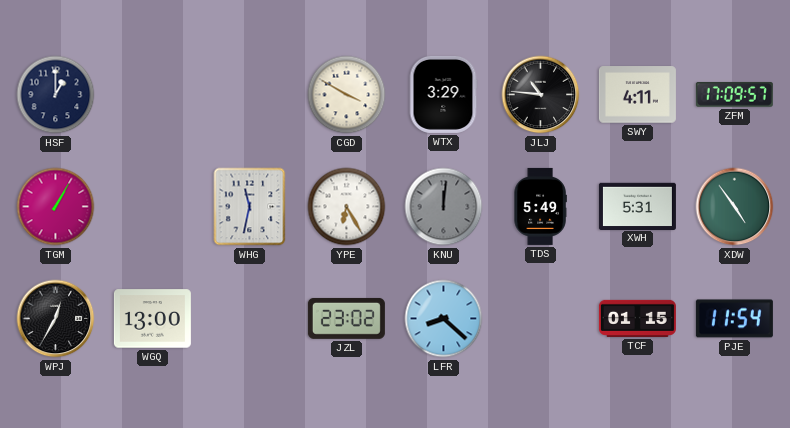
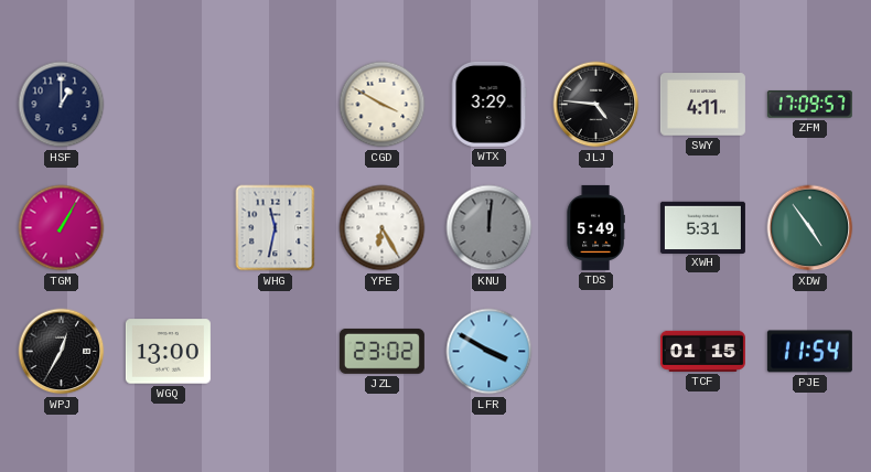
JLJ: 10:46 -> 4:46 (596, 105)
LFR: 8:22 -> 3:50 (490, 352)
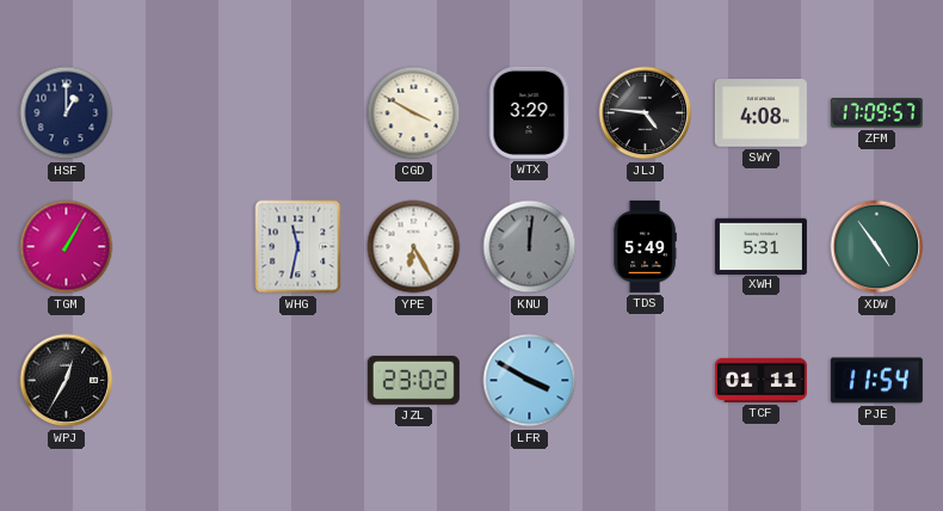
SWY: 4:11 -> 4:08 (760, 113)
WGQ: 13:00 -> none (168, 352)
TCF: 01:15 -> 01:11 (760, 380)
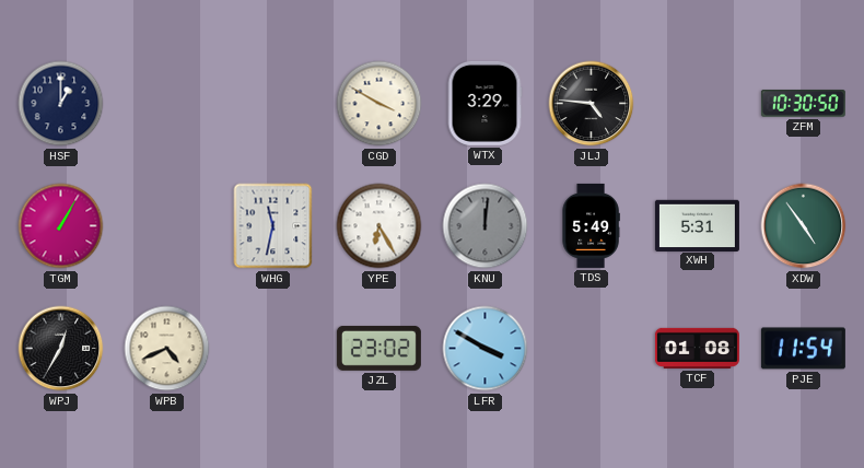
SWY: 4:08 -> none (760, 113)
ZFM: 17:09 -> 10:30 (803, 103)
WPB: none -> 4:41 (167, 349)
TCF: 01:11 -> 01:08 (697, 348)
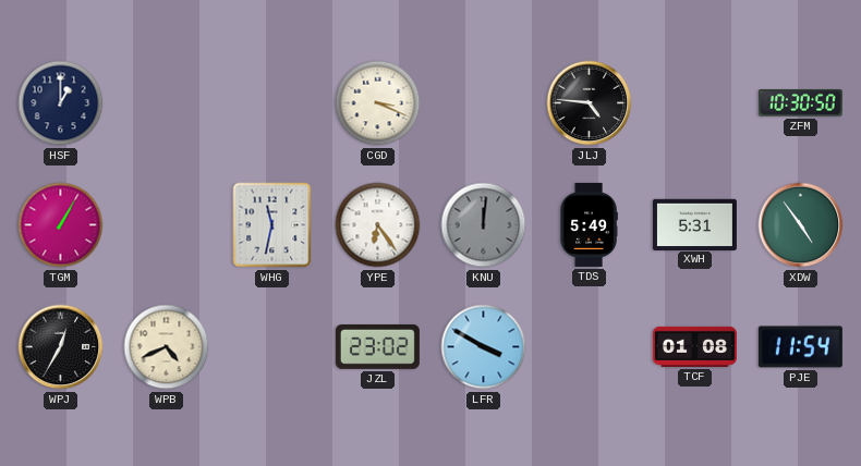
CGD: 3:50 -> 3:19 (378, 103)
WTX: 3:29 -> none (484, 103)
YPE: 6:25 -> 6:24 (378, 225)
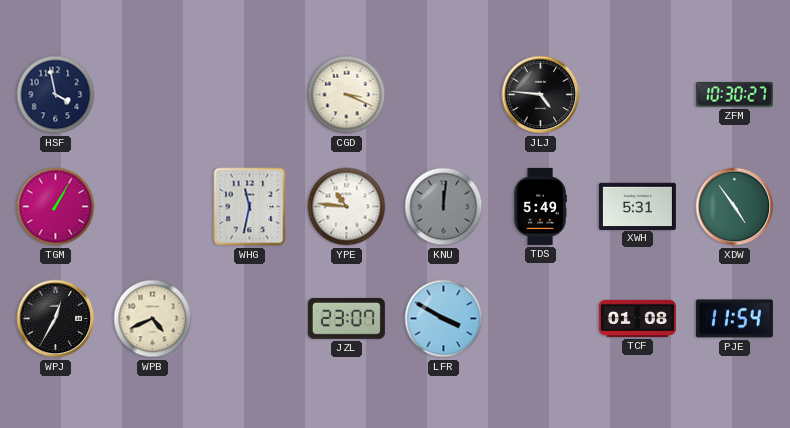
HSF: 1:00 -> 3:58 (56, 95)
ZFM: 10:30:50 -> 10:30:27 (734, 94)
YPE: 6:24 -> 10:46 (347, 207)
JZL: 23:02 -> 23:07 (346, 318)
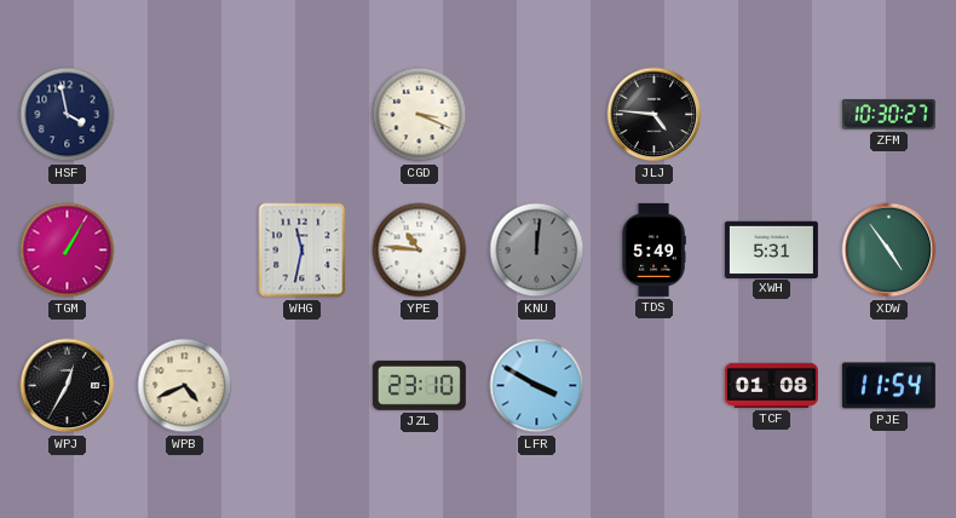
JZL: 23:07 -> 23:10 (419, 385)
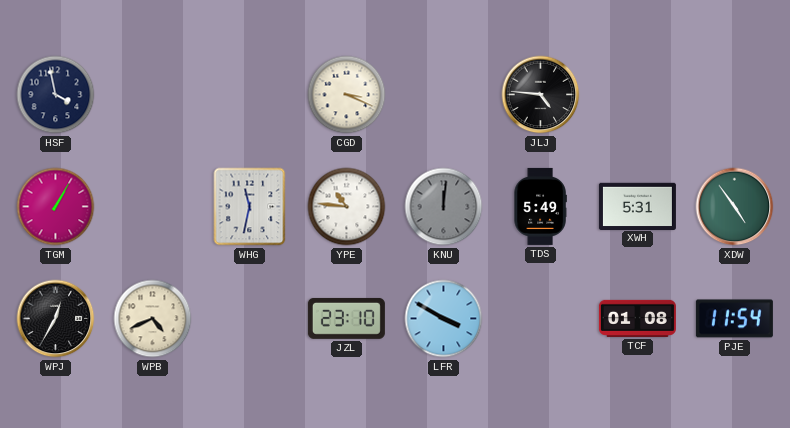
ZFM: 10:30 -> none (888, 114)
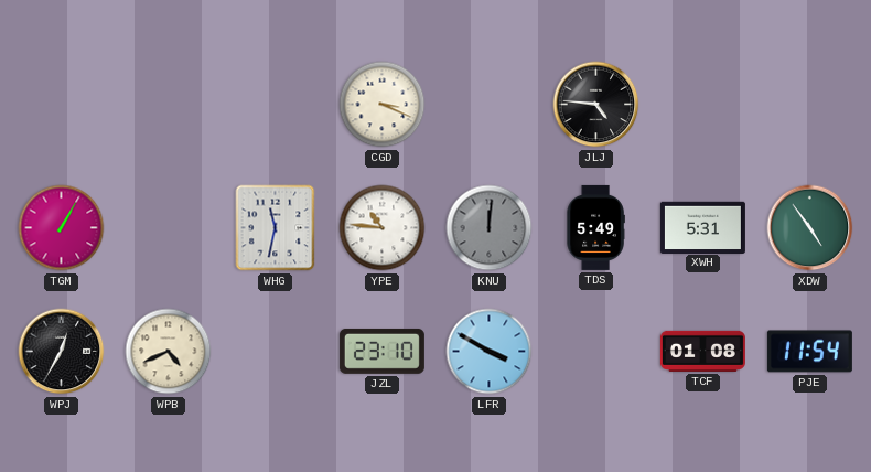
HSF: 3:58 -> none (56, 95)
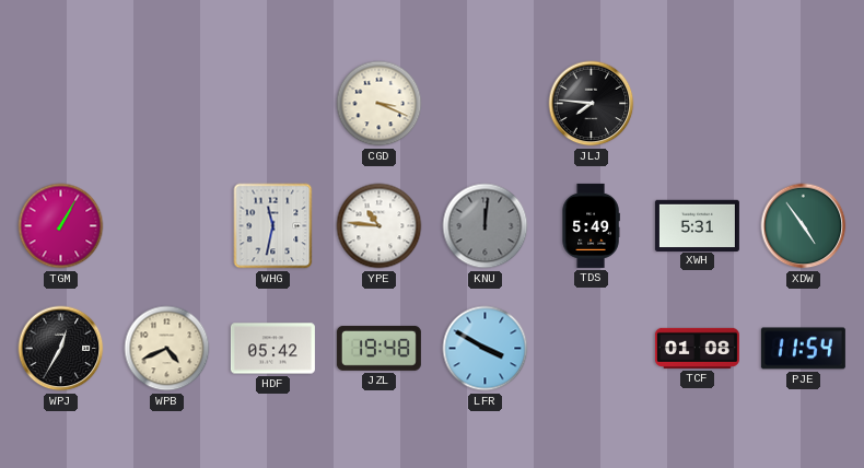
JLJ: 4:46 -> 7:46 (592, 104)
HDF: none -> 05:42 (272, 349)
JZL: 23:10 -> 19:48 (378, 348)
